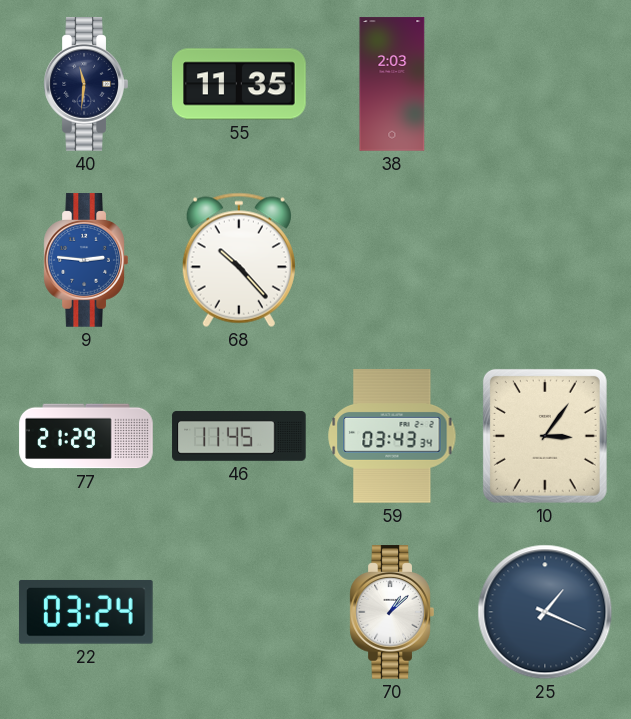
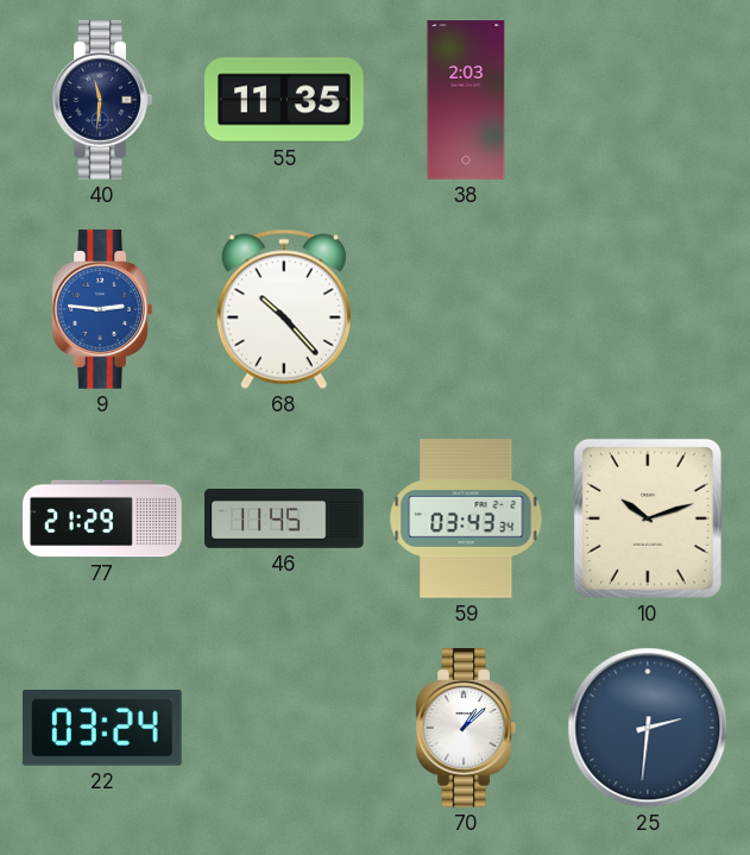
10: 3:06 -> 10:12 (648, 518)
25: 1:19 -> 2:31 (648, 728)
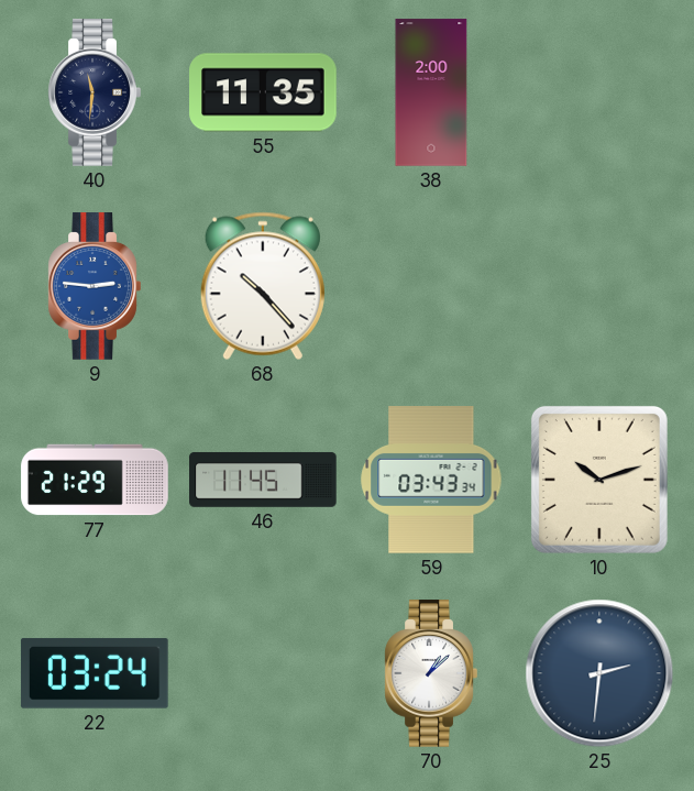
38: 2:03 -> 2:00 (431, 92)
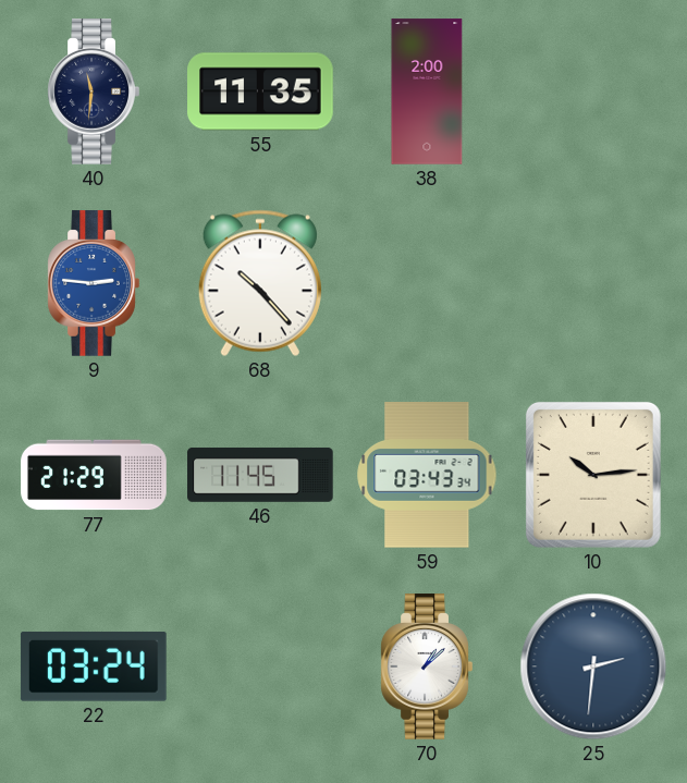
10: 10:12 -> 10:14 (593, 475)
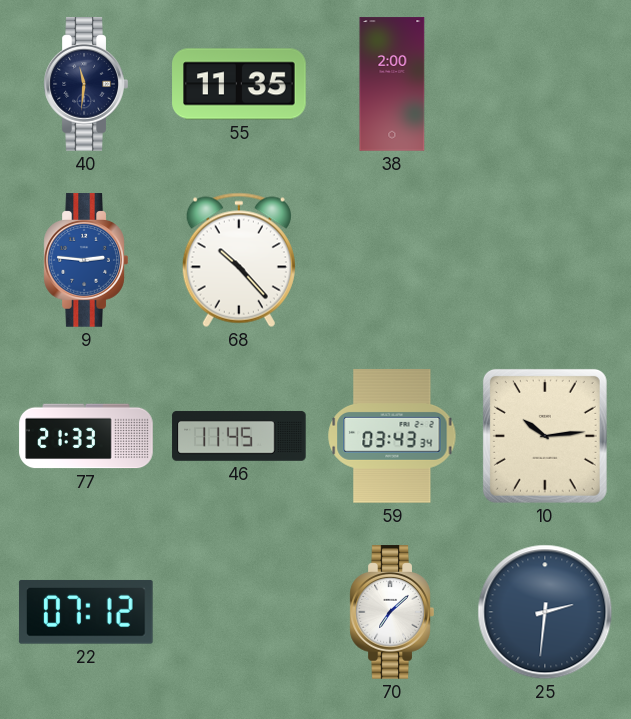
77: 21:29 -> 21:33 (86, 436)
22: 03:24 -> 07:12 (86, 612)
70: 1:08 -> 7:08 (392, 612)
